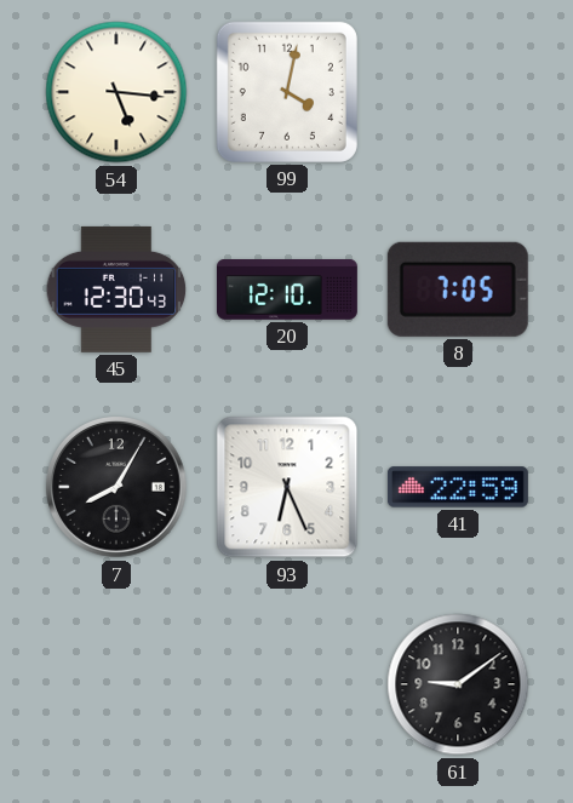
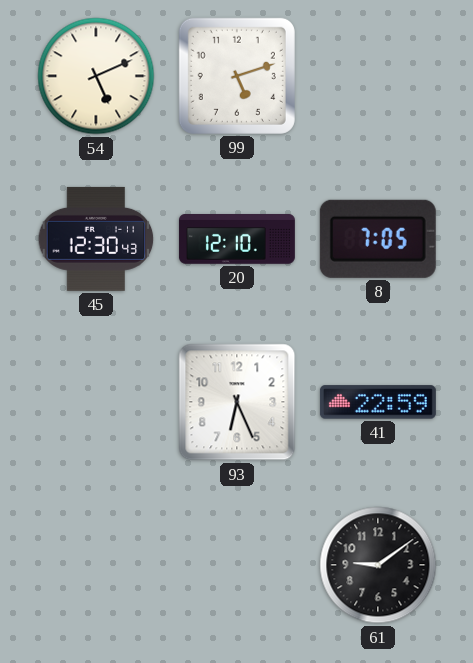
54: 5:16 -> 5:11 (96, 76)
99: 4:02 -> 5:12 (237, 76)
7: 8:05 -> none (118, 488)
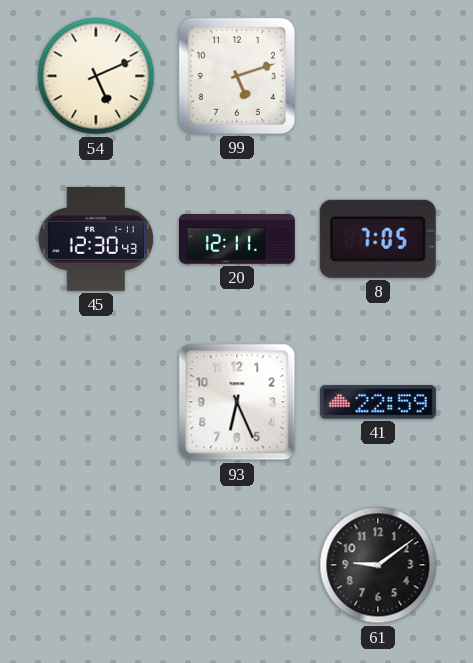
20: 12:10 -> 12:11 (237, 240)
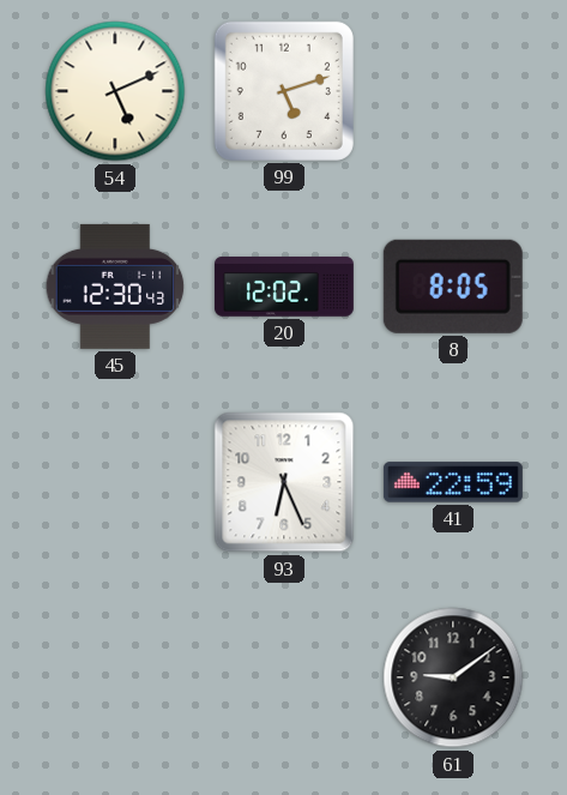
20: 12:11 -> 12:02 (284, 288)
8: 7:05 -> 8:05 (453, 287)
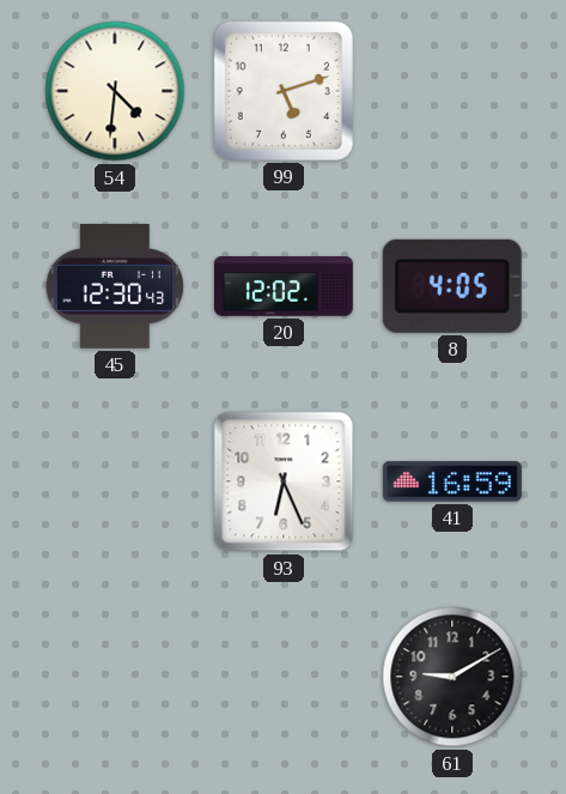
54: 5:11 -> 4:31 (115, 91)
8: 8:05 -> 4:05 (452, 286)
41: 22:59 -> 16:59 (452, 481)
61: 9:09 -> 9:10 (452, 677)
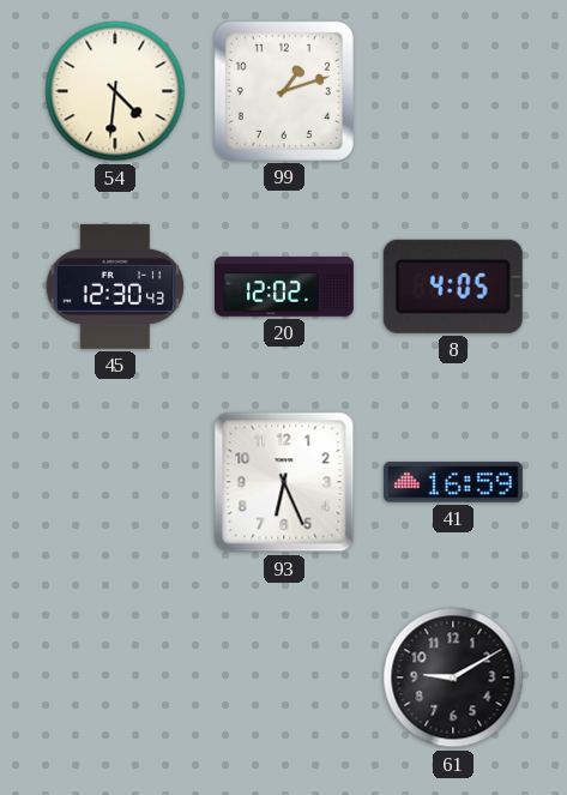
99: 5:12 -> 1:12 (284, 91)
